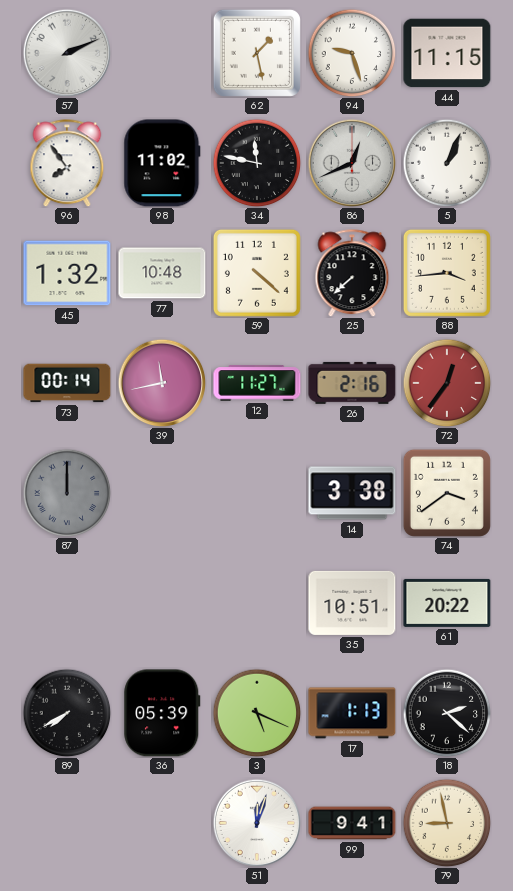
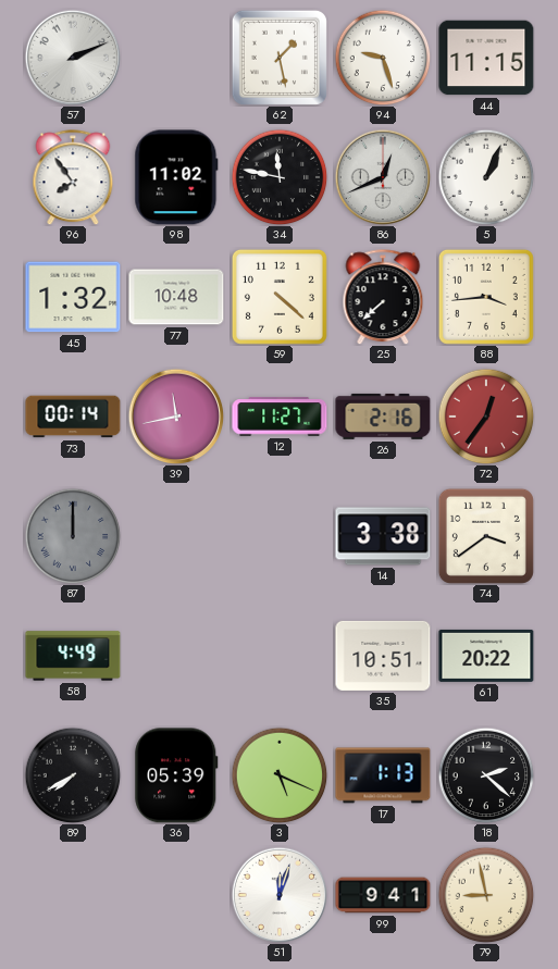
58: none -> 4:49 (73, 656)
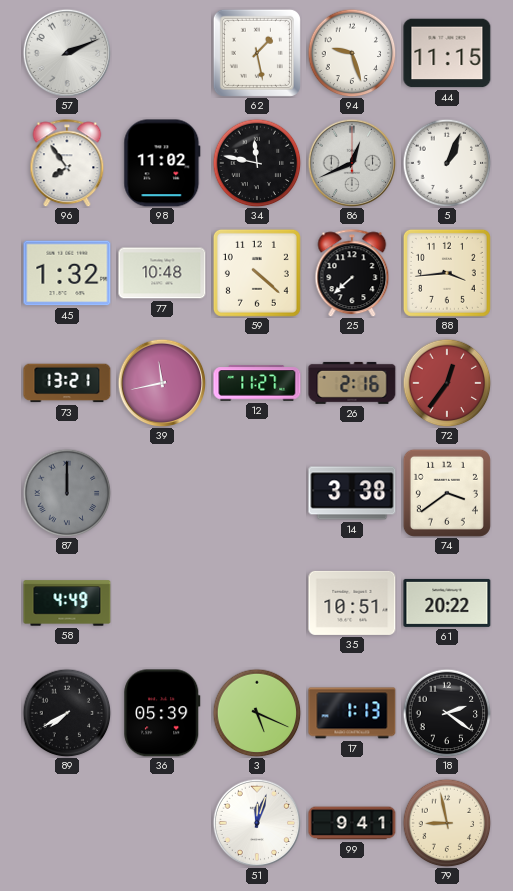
73: 00:14 -> 13:21 (67, 383)
18: 2:22 -> 2:21 (447, 713)
